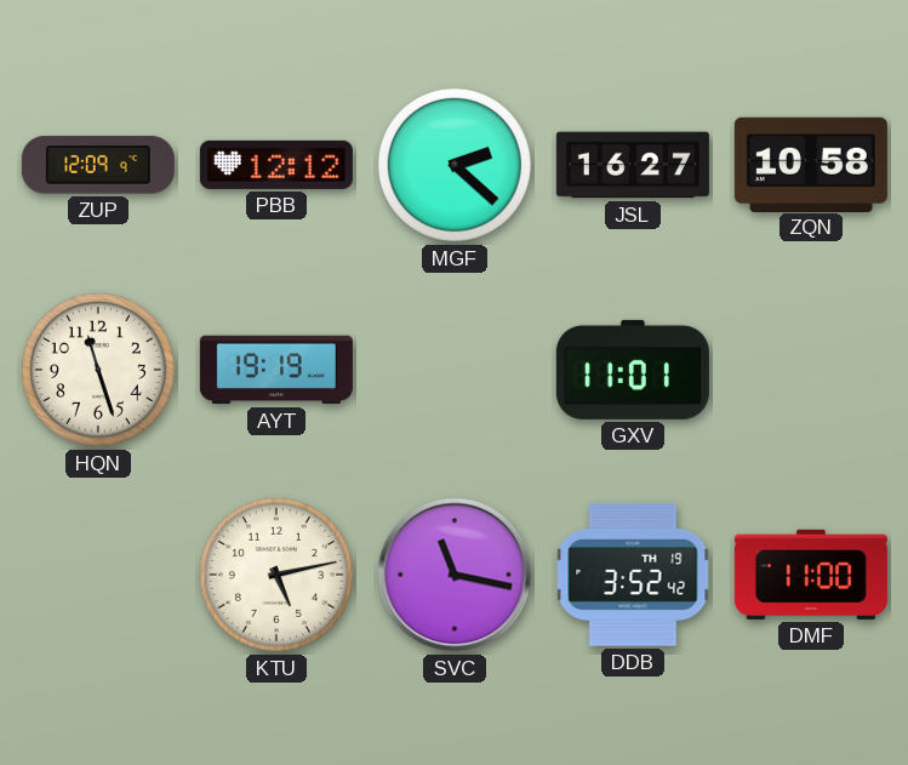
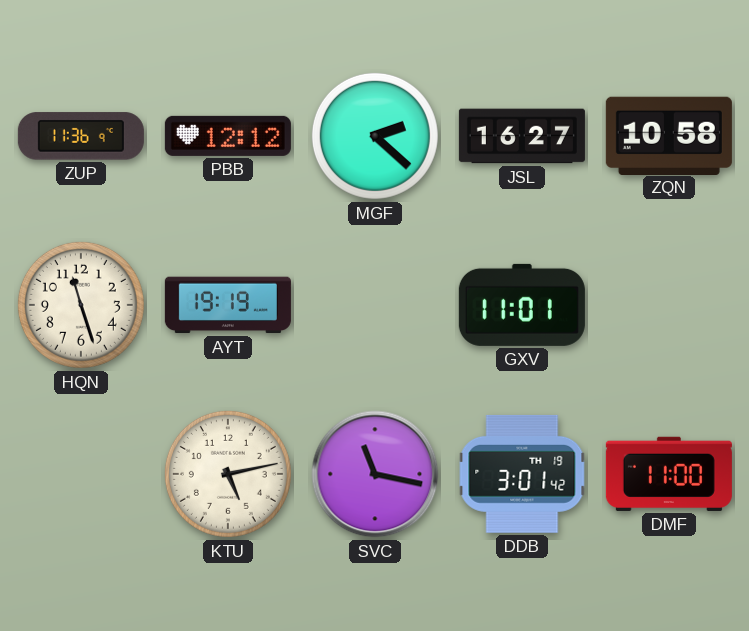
ZUP: 12:09 -> 11:36 (81, 136)
DDB: 3:52 -> 3:01 (522, 474)
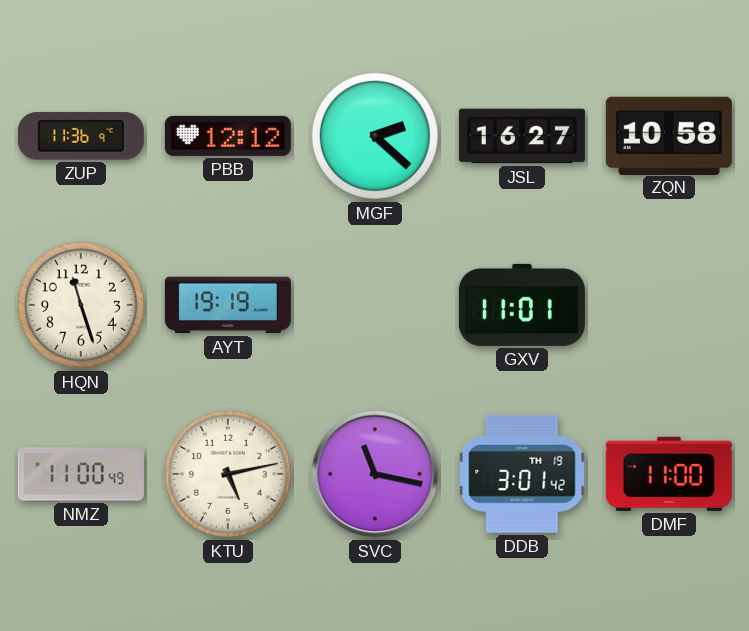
NMZ: none -> 11:00 (81, 474)
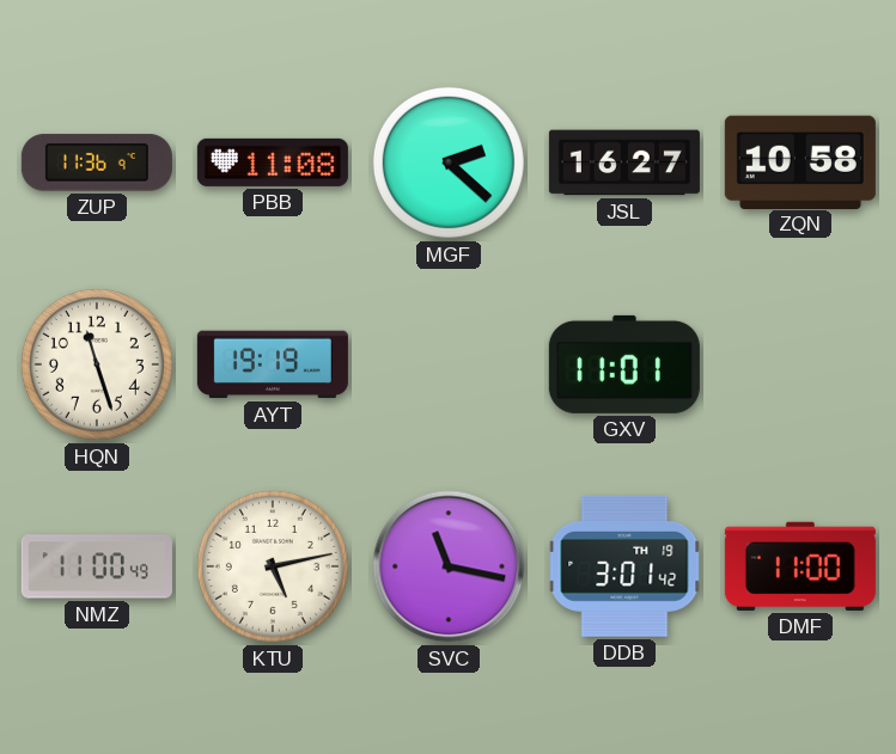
PBB: 12:12 -> 11:08 (273, 163)
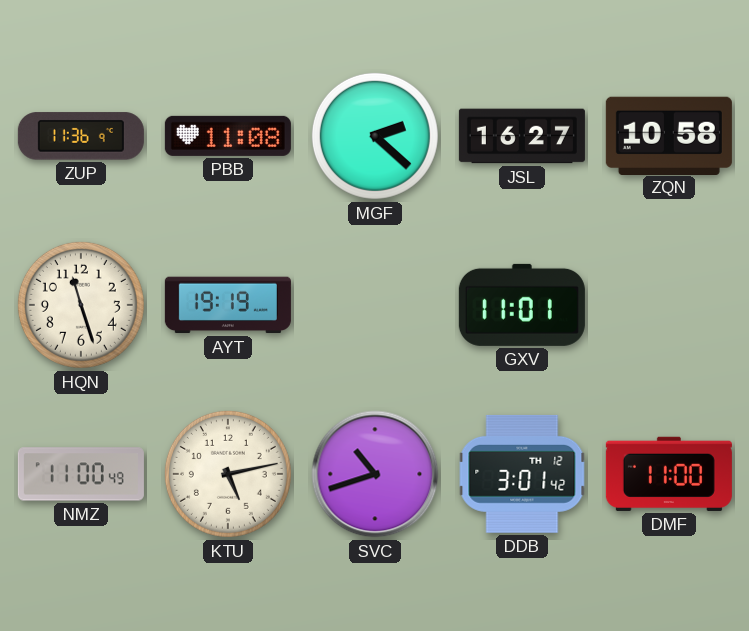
SVC: 11:17 -> 10:42 (375, 474)
DDB date: TH 19 -> TH 12 (522, 474)
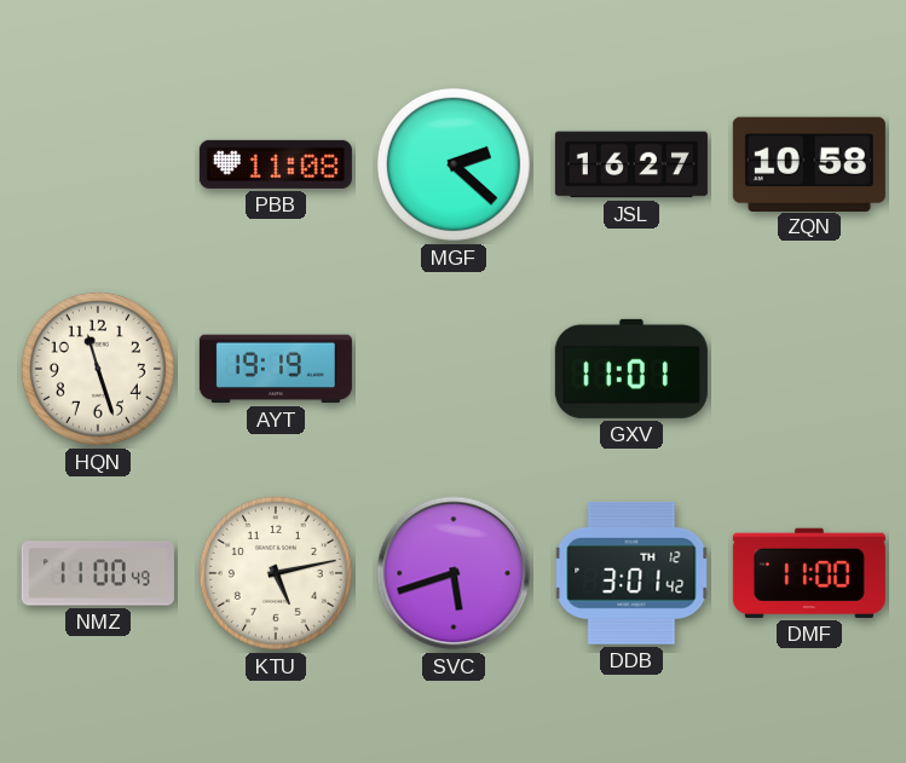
ZUP: 11:36 -> none (81, 136)
SVC: 10:42 -> 5:42 (454, 573)
